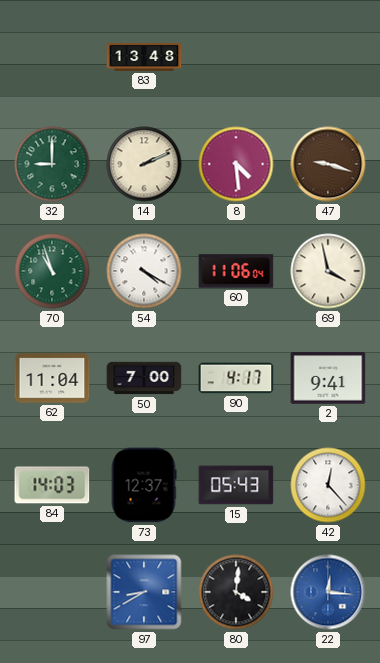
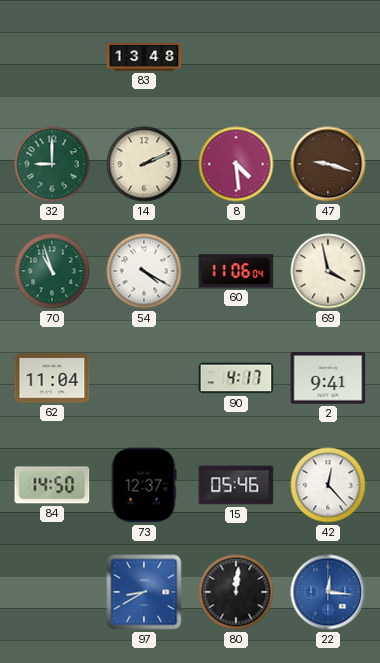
50: 7:00 -> none (144, 378)
84: 14:03 -> 14:50 (52, 485)
15: 05:43 -> 05:46 (236, 485)
80: 4:01 -> 12:01 (236, 592)
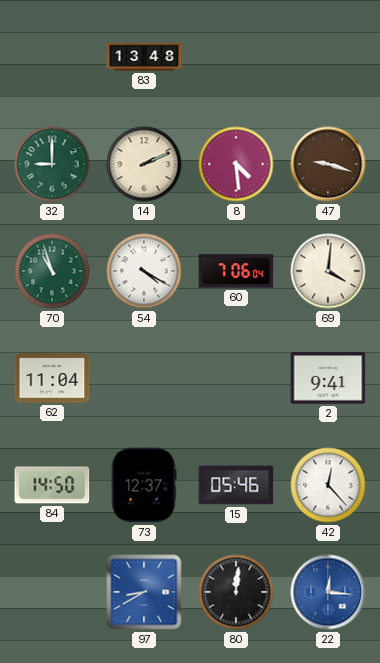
60: 11:06 -> 7:06 (236, 271)
69: 3:58 -> 4:01 (328, 271)
90: 4:17 -> none (236, 378)
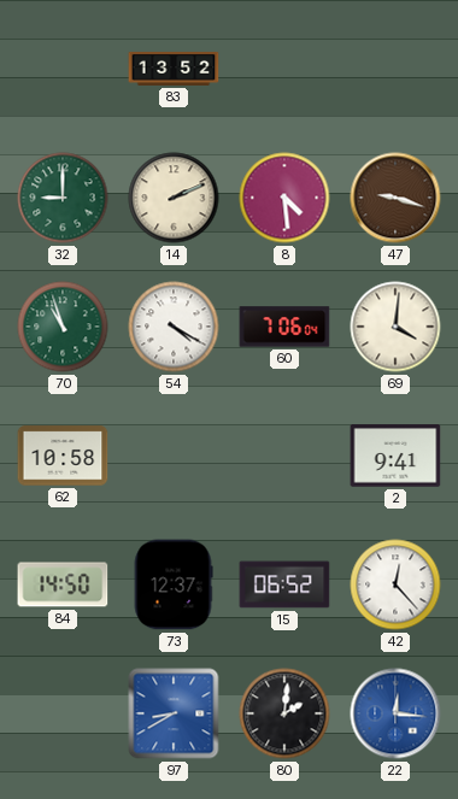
83: 13:48 -> 13:52 (174, 70)
62: 11:04 -> 10:58 (63, 456)
15: 05:46 -> 06:52 (284, 584)
80: 12:01 -> 2:01 (284, 713)
